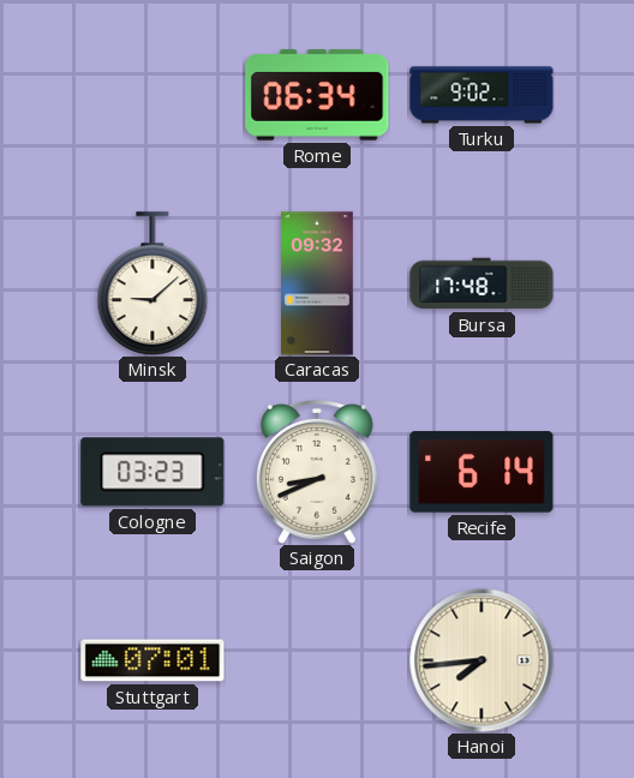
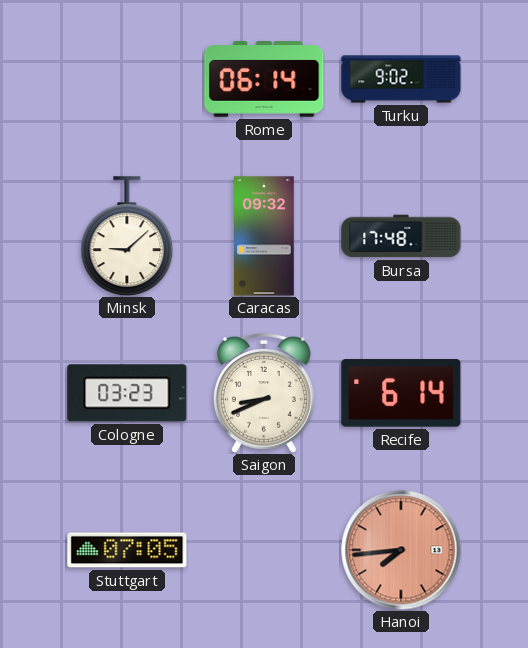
Rome: 06:34 -> 06:14 (264, 79)
Stuttgart: 07:01 -> 07:05 (127, 550)
Hanoi dial: cream -> salmon (401, 550)
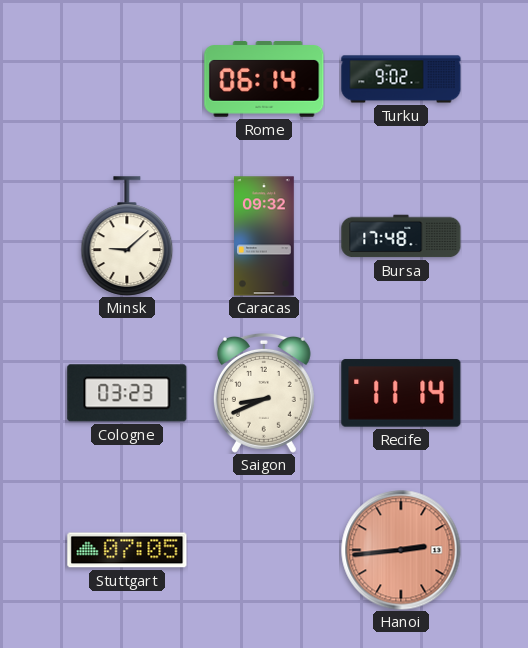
Recife: 6:14 -> 11:14 (401, 393)
Hanoi: 7:44 -> 2:44 (401, 550)
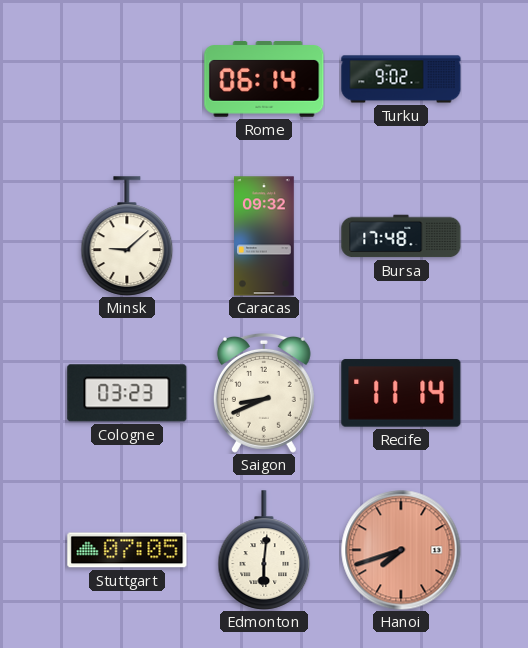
Edmonton: none -> 6:01 (264, 550)
Hanoi: 2:44 -> 7:42 (401, 550)
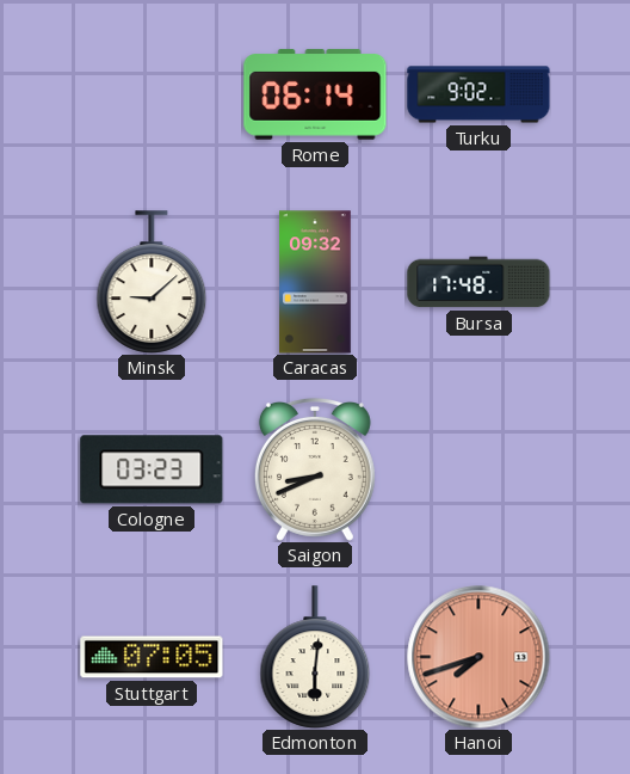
Recife: 11:14 -> none (401, 393)
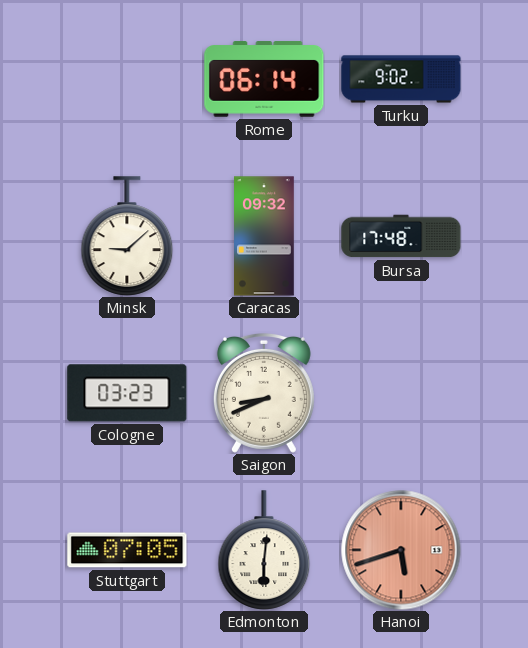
Hanoi: 7:42 -> 5:42 (401, 550)
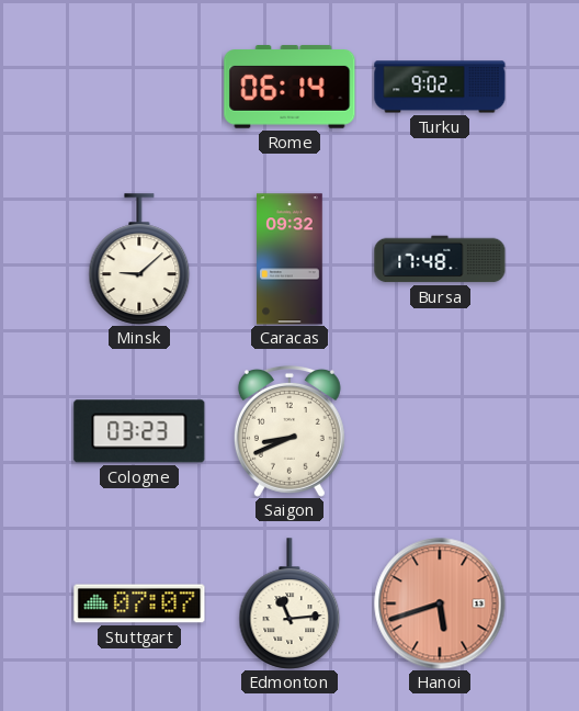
Stuttgart: 07:05 -> 07:07 (139, 603)
Edmonton: 6:01 -> 11:14 (289, 603)
